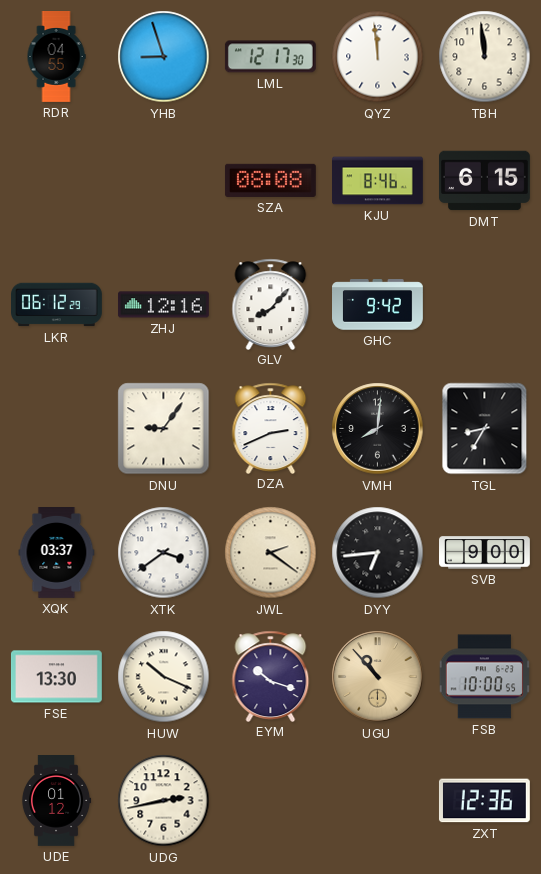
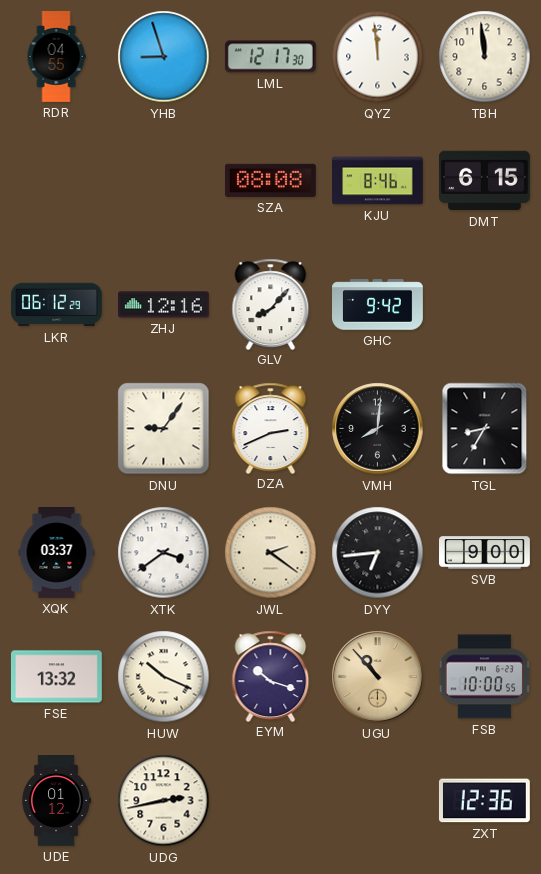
FSE: 13:30 -> 13:32 (56, 677)
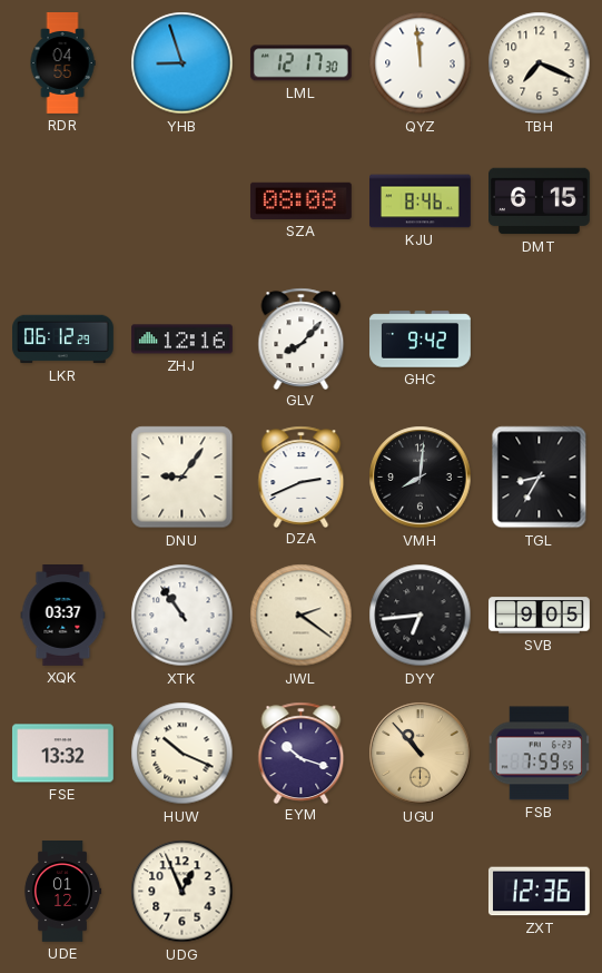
TBH: 11:59 -> 7:19 (540, 63)
XTK: 3:39 -> 10:54 (182, 616)
SVB: 9:00 -> 9:05 (540, 616)
FSB: 10:00 -> 7:59 (539, 754)
UDG: 2:43 -> 12:56 (182, 892)
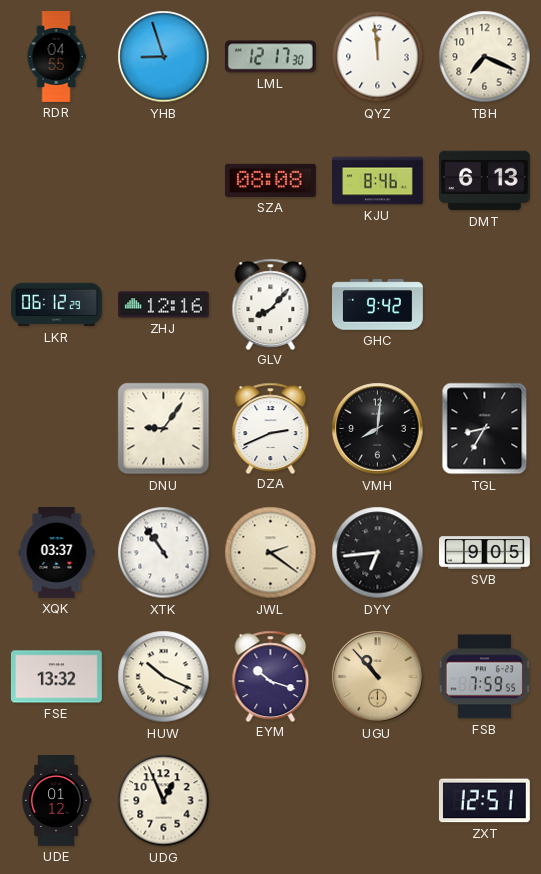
DMT: 6:15 -> 6:13 (485, 181)
ZXT: 12:36 -> 12:51 (484, 801)
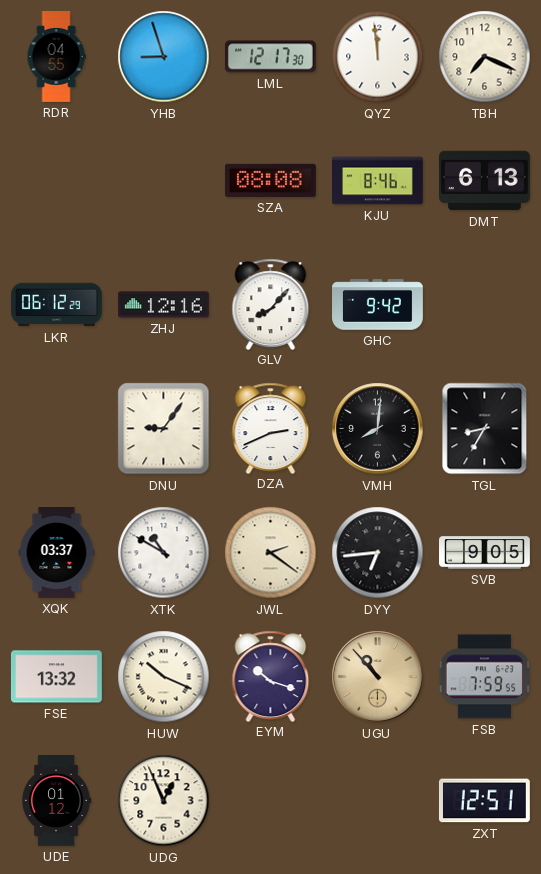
XTK: 10:54 -> 10:50 (164, 553)
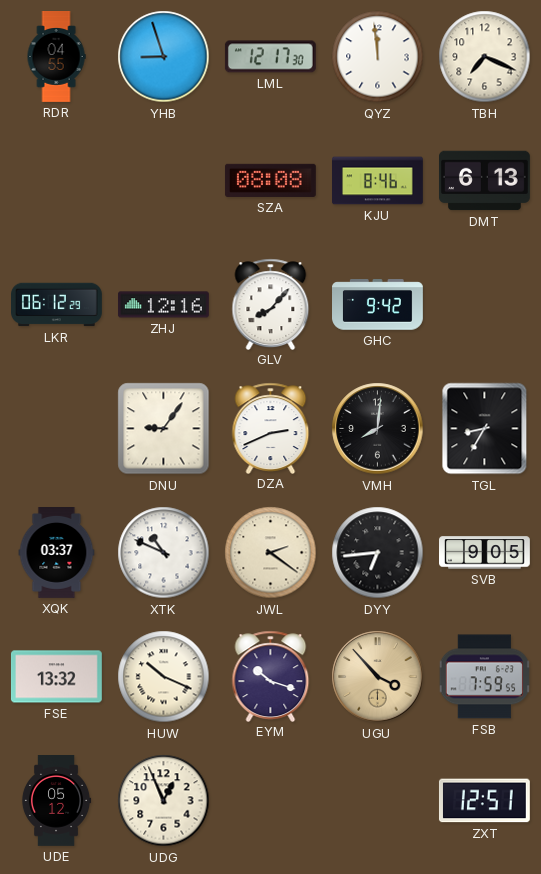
XTK: 10:50 -> 10:49 (164, 553)
UGU: 10:53 -> 3:53 (378, 677)
UDE: 01:12 -> 05:12 (56, 801)
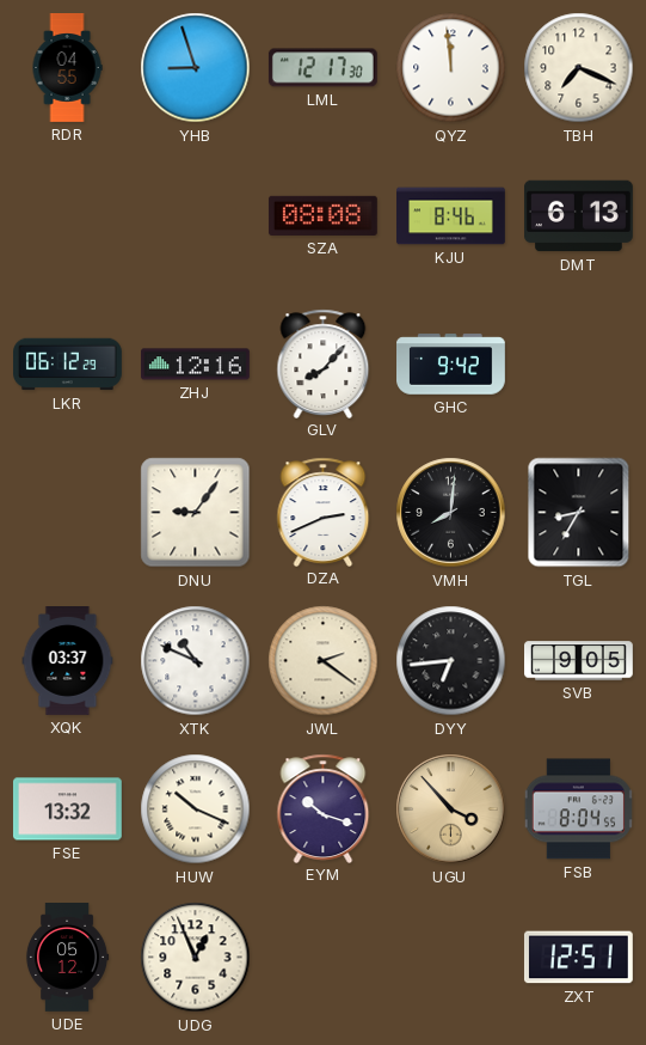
FSB: 7:59 -> 8:04 (578, 809)
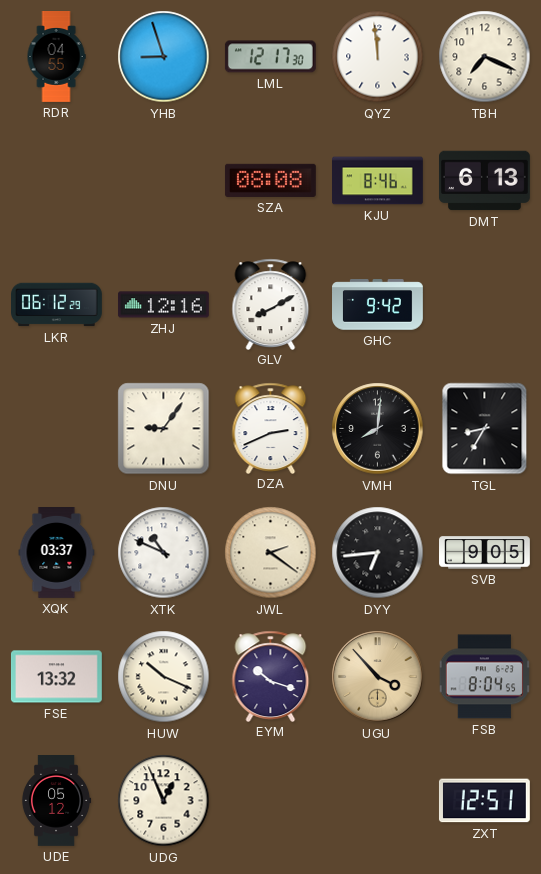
GLV: 8:07 -> 8:10 (271, 304)
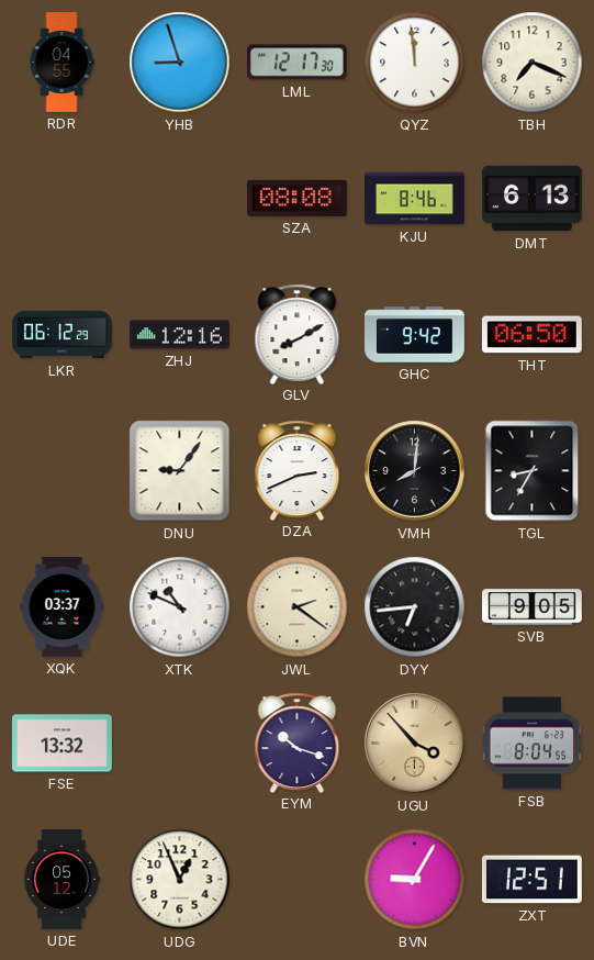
THT: none -> 06:50 (531, 335)
HUW: 10:19 -> none (164, 677)
BVN: none -> 9:05 (415, 880)
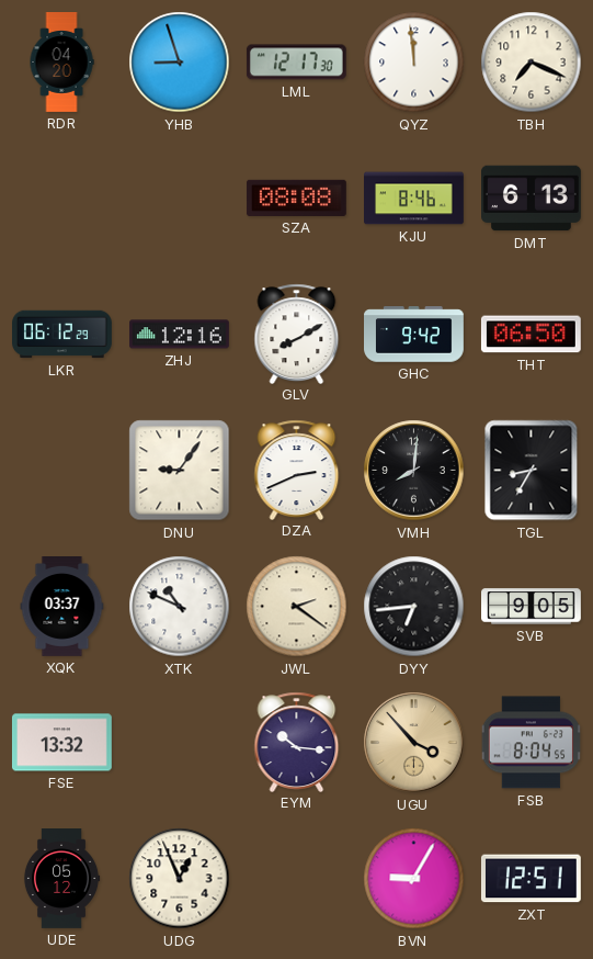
RDR: 04:55 -> 04:20 (61, 63)
EYM: 10:18 -> 10:16 (297, 742)
